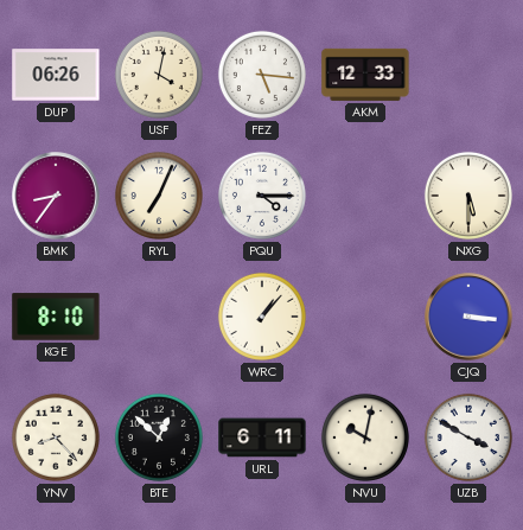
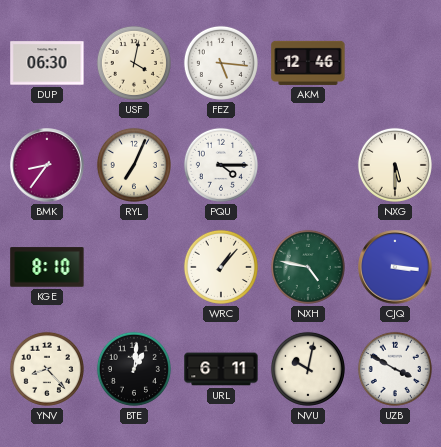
DUP: 06:26 -> 06:30 (47, 63)
AKM: 12:33 -> 12:46 (308, 63)
NXH: none -> 4:47 (308, 267)
BTE: 12:52 -> 1:01 (134, 369)
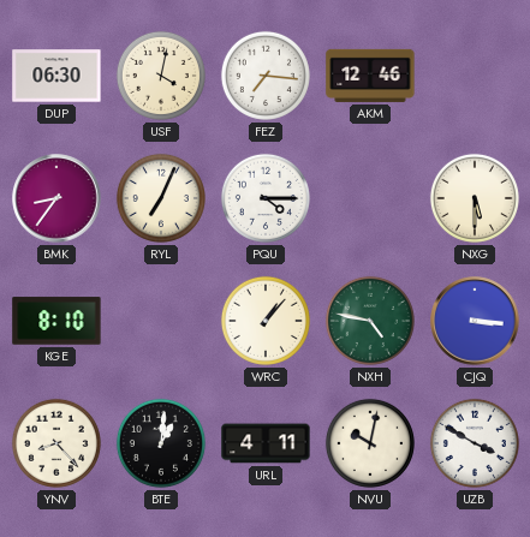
FEZ: 5:16 -> 7:16 (266, 76)
URL: 6:11 -> 4:11 (266, 443)
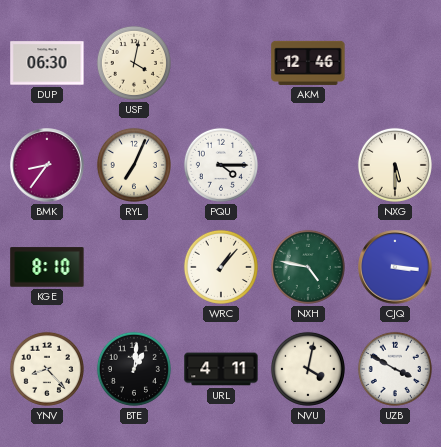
FEZ: 7:16 -> none (266, 76)
NVU: 10:02 -> 4:02 (308, 369)
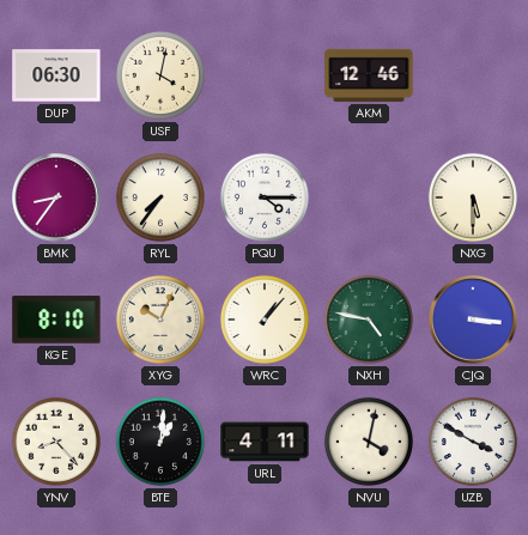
RYL: 7:04 -> 7:36 (160, 197)
XYG: none -> 10:04 (160, 320)
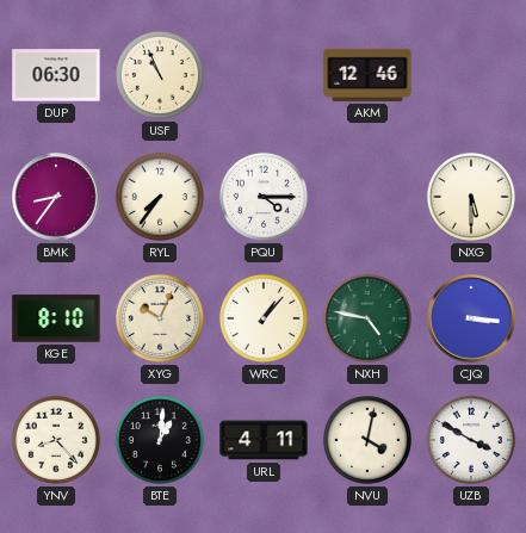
USF: 4:02 -> 10:56 (160, 75)
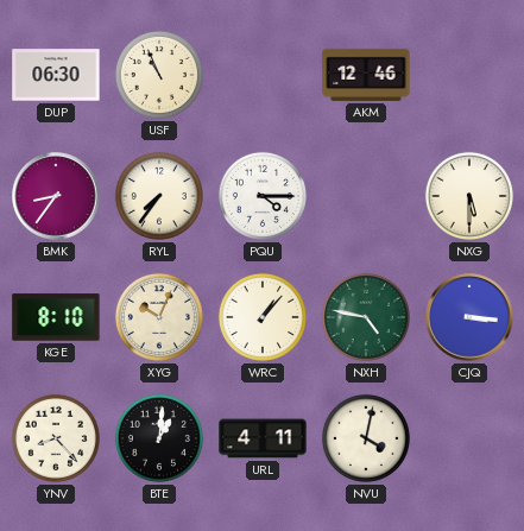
UZB: 3:50 -> none (471, 440)
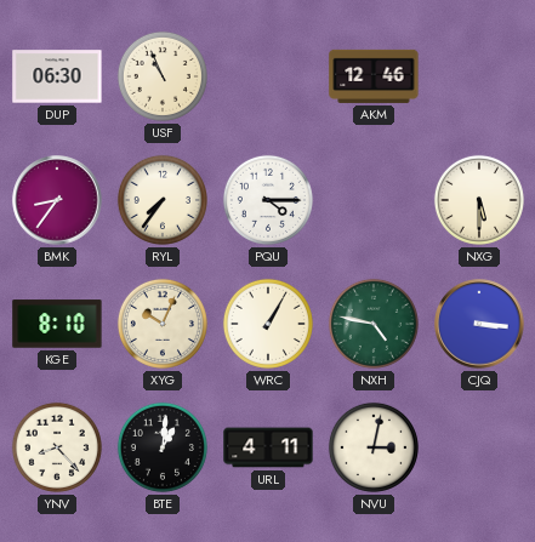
WRC: 1:07 -> 1:05 (268, 324)
NVU: 4:02 -> 3:02 (374, 447)
